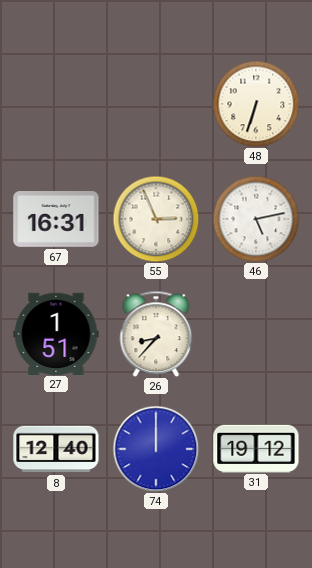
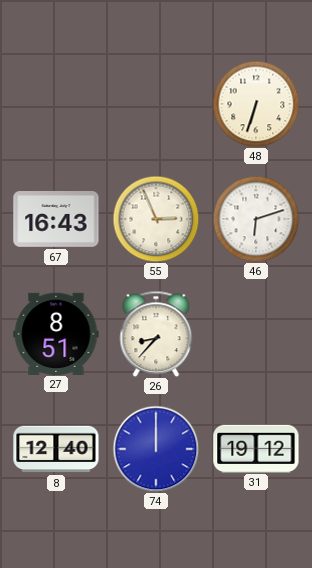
67: 16:31 -> 16:43 (56, 220)
46: 5:13 -> 6:12 (256, 219)
27: 1:51 -> 8:51 (56, 333)
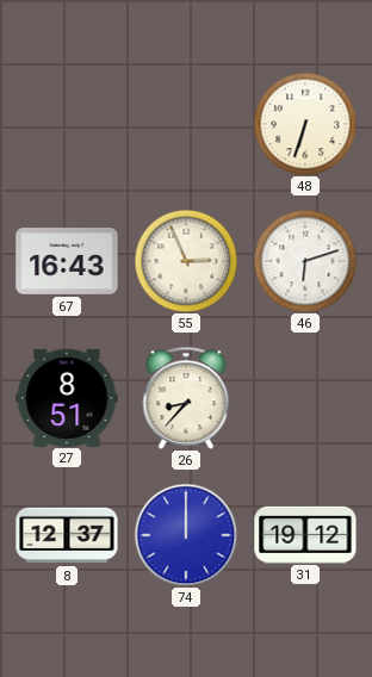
8: 12:40 -> 12:37 (67, 535)
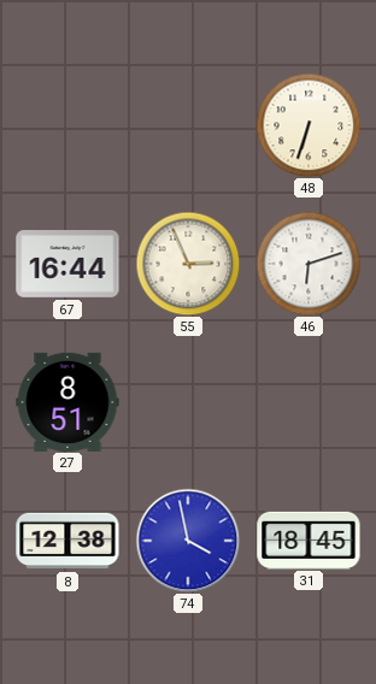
67: 16:43 -> 16:44 (67, 265)
26: 8:37 -> none (186, 398)
8: 12:37 -> 12:38 (67, 541)
74: 12:00 -> 3:58 (188, 541)
31: 19:12 -> 18:45 (309, 539)
